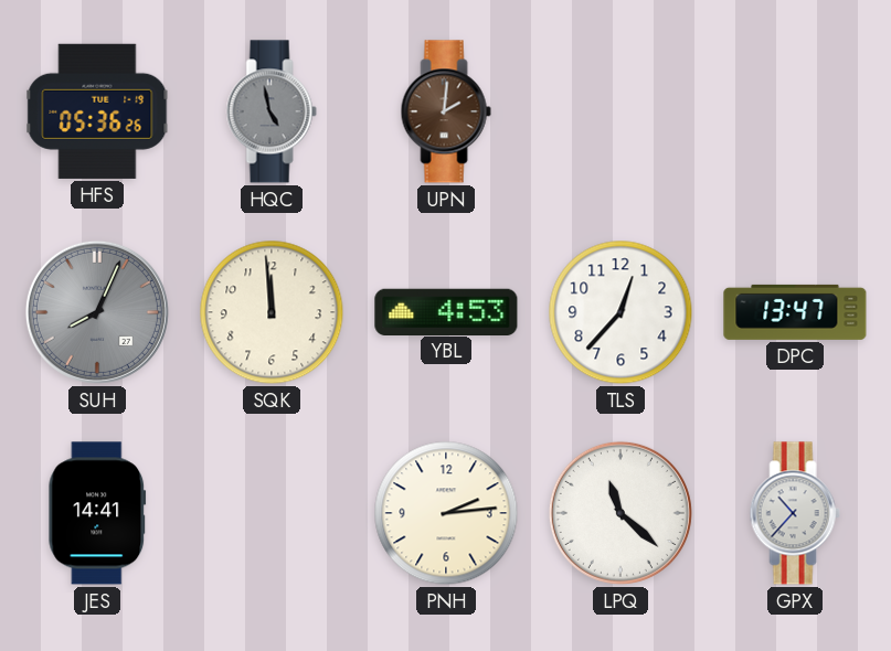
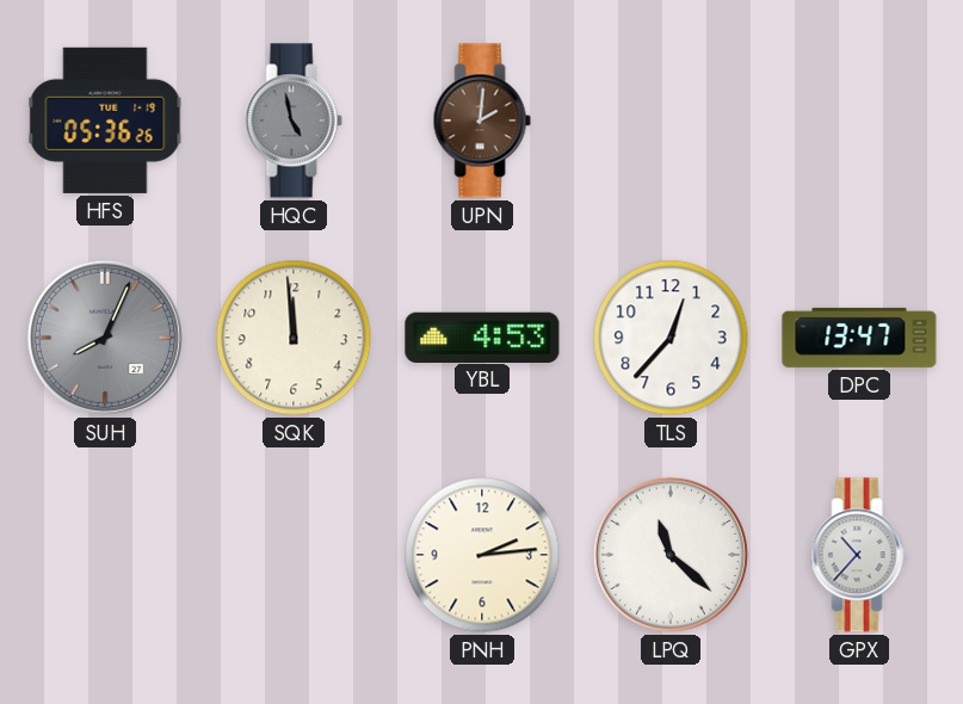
JES: 14:41 -> none (97, 513)
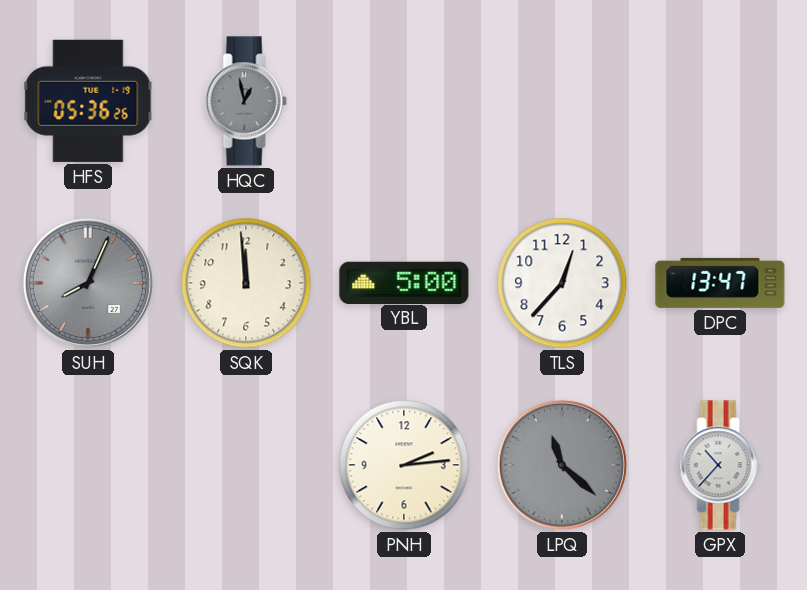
HQC: 4:58 -> 12:58 (246, 101)
UPN: 2:01 -> none (482, 121)
YBL: 4:53 -> 5:00 (404, 282)
LPQ dial: white -> grey (562, 465)
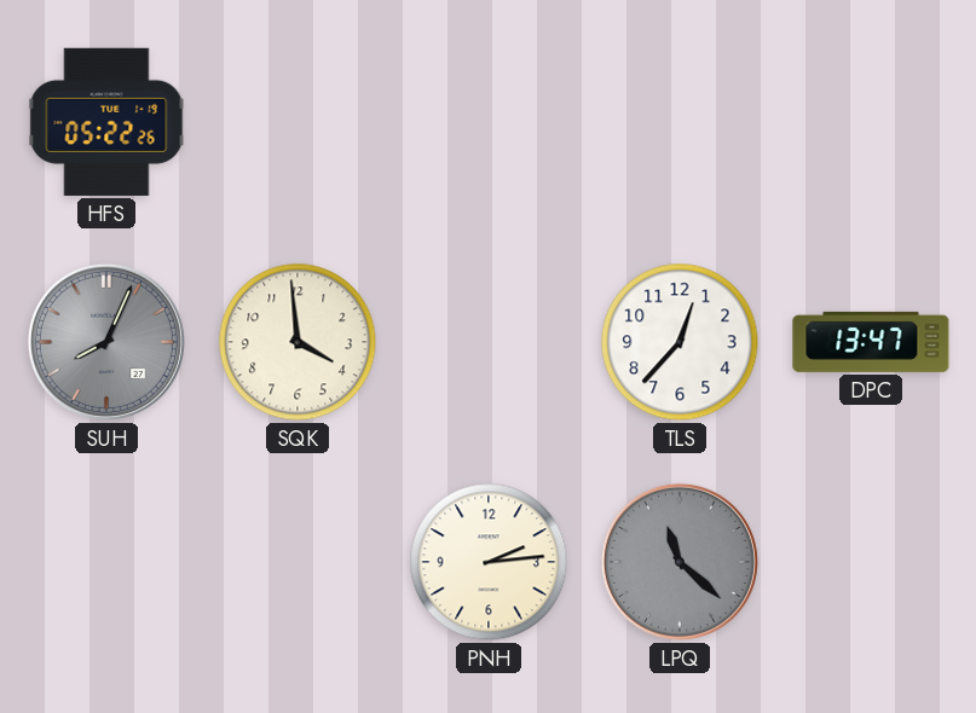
HFS: 05:36 -> 05:22 (106, 122)
HQC: 12:58 -> none (246, 101)
SQK: 11:59 -> 3:59 (298, 342)
YBL: 5:00 -> none (404, 282)
GPX: 10:37 -> none (720, 465)
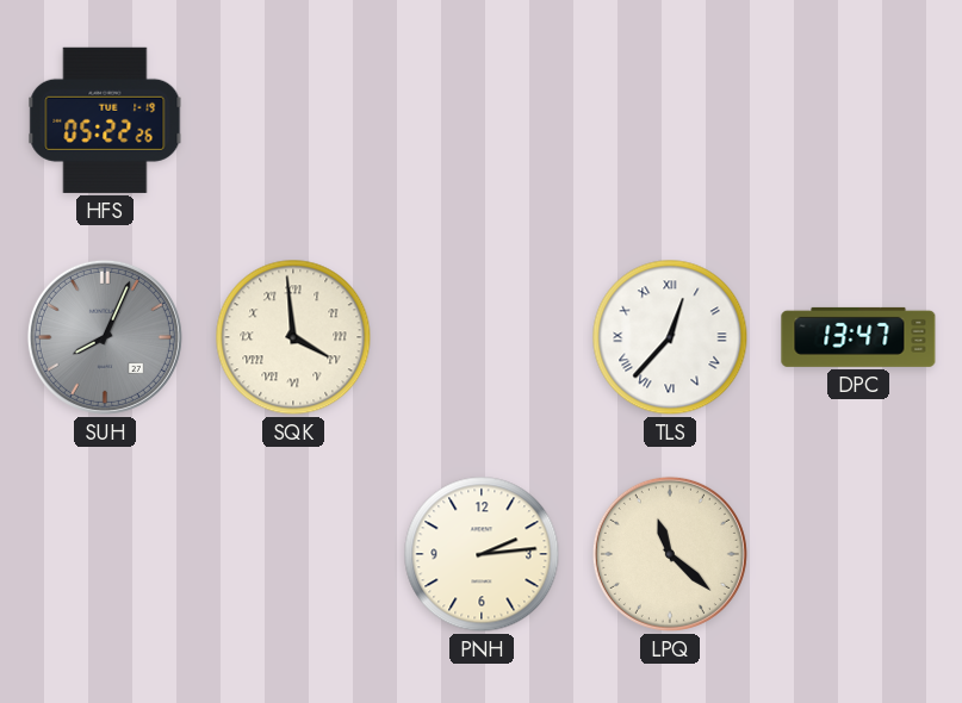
SQK numerals: Arabic -> Roman (293, 337)
TLS numerals: Arabic -> Roman (670, 337)
LPQ dial: grey -> cream (670, 554)
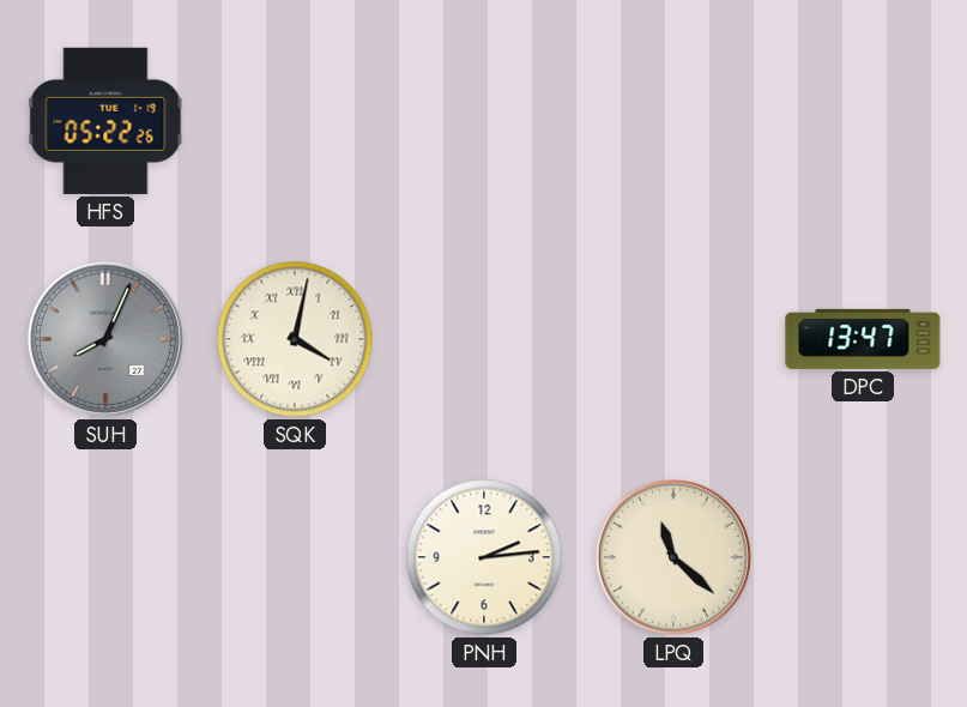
SQK: 3:59 -> 4:02 (295, 339)
TLS: 12:37 -> none (670, 337)
